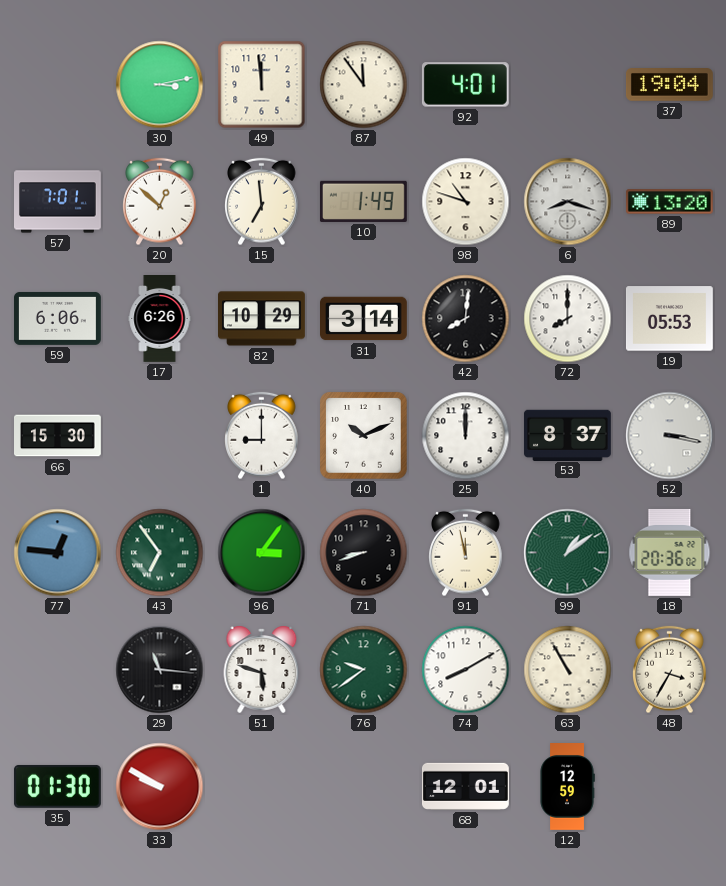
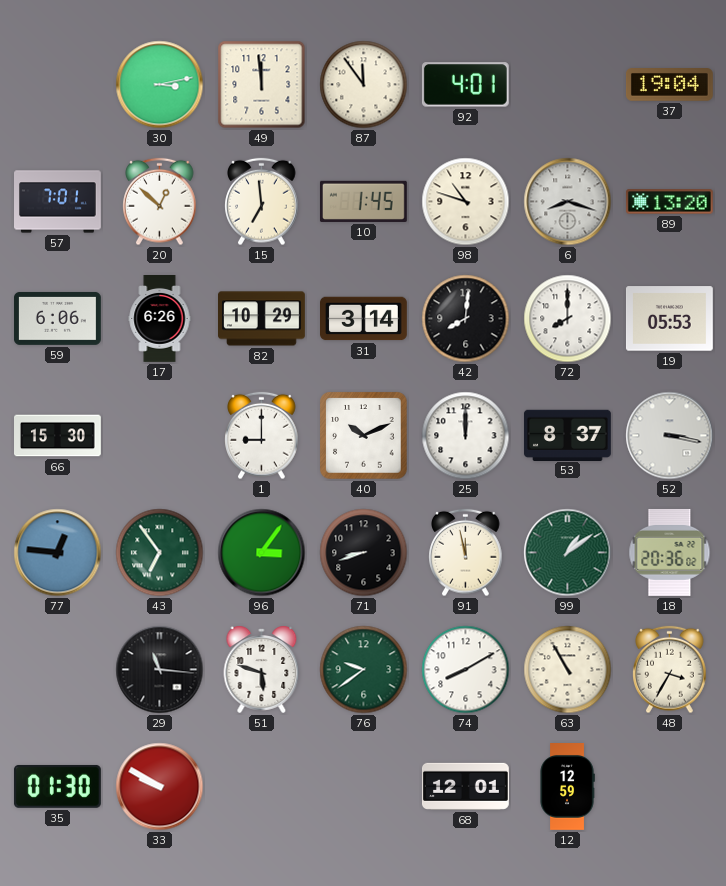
10: 1:49 -> 1:45 (363, 201)
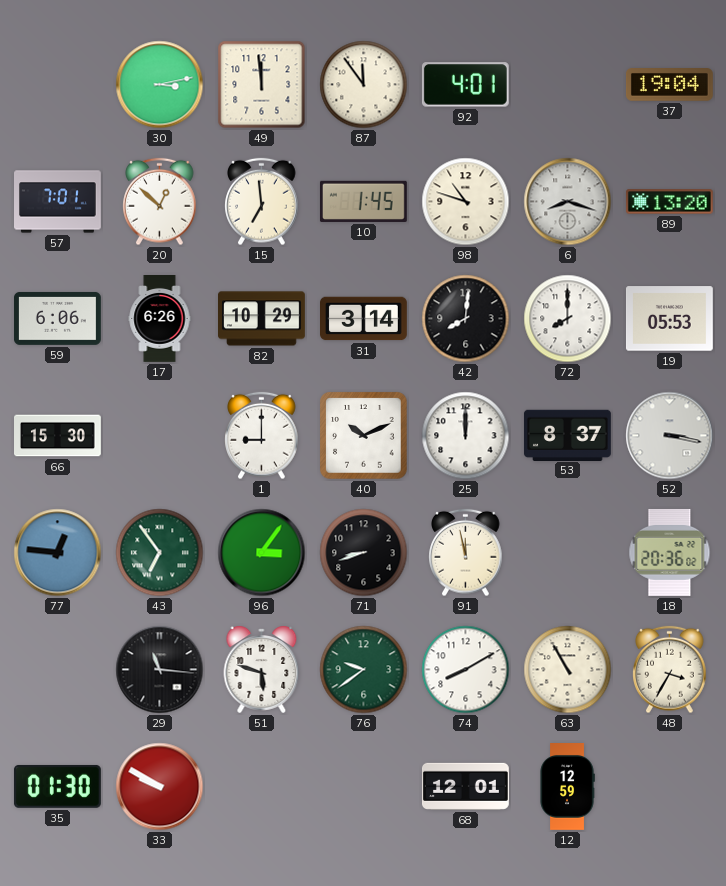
99: 1:09 -> none (568, 553)
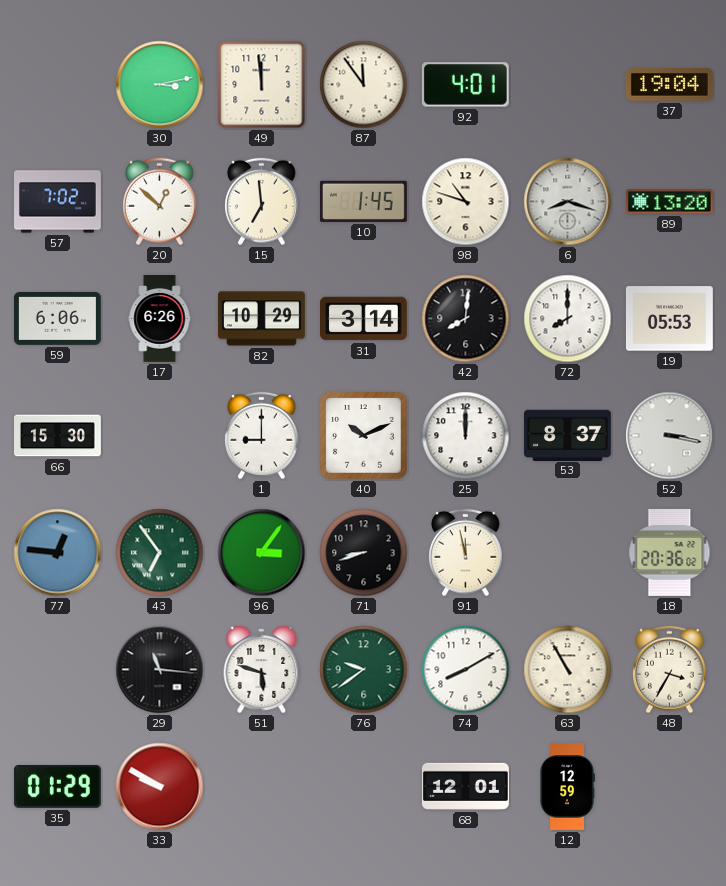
57: 7:01 -> 7:02 (58, 202)
35: 01:30 -> 01:29 (57, 786)
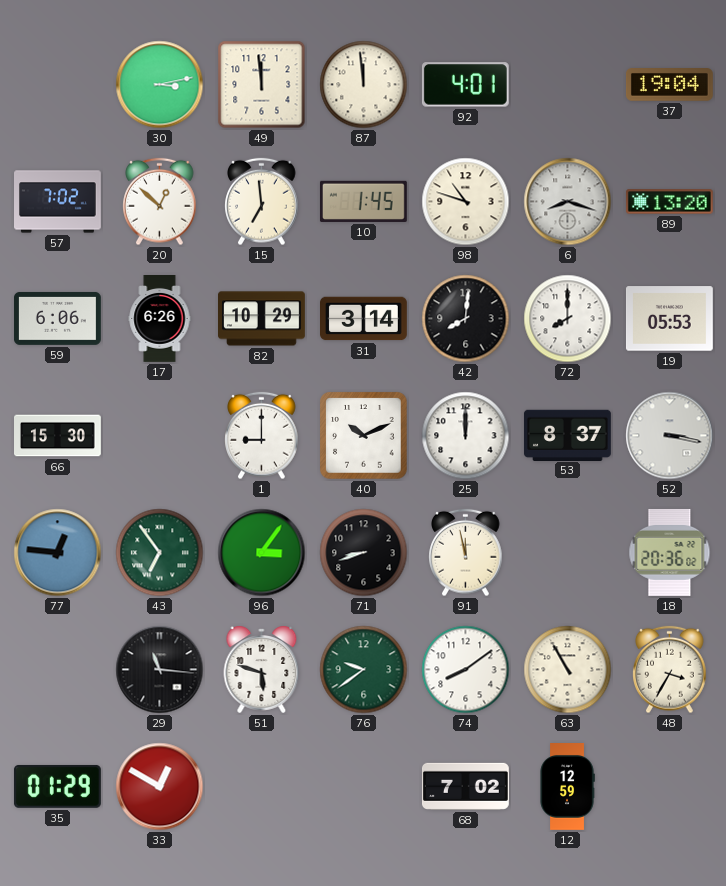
87: 11:54 -> 11:59 (364, 85)
74: 8:10 -> 8:09 (466, 670)
33: 9:50 -> 12:50 (160, 787)
68: 12:01 -> 7:02 (466, 786)
